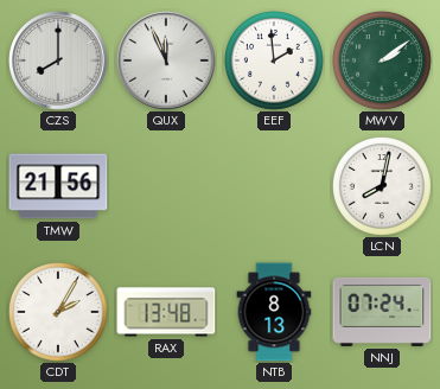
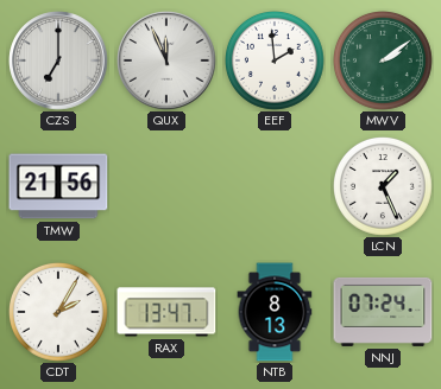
CZS: 8:00 -> 7:00 (58, 60)
LCN: 8:02 -> 1:26 (384, 187)
RAX: 13:48 -> 13:47 (166, 312)
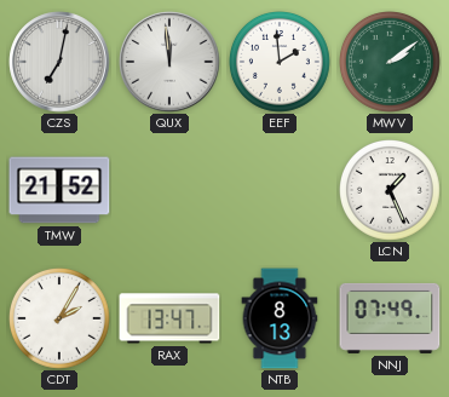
CZS: 7:00 -> 7:02 (59, 62)
QUX: 11:56 -> 11:59 (169, 62)
TMW: 21:56 -> 21:52 (59, 190)
NNJ: 07:24 -> 07:49 (390, 318)
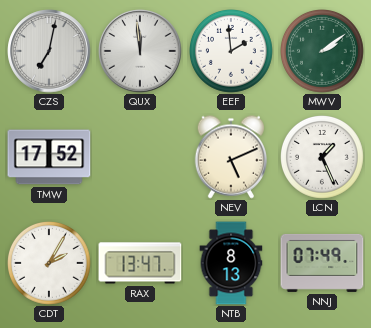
TMW: 21:52 -> 17:52 (49, 157)
NEV: none -> 5:11 (230, 157)
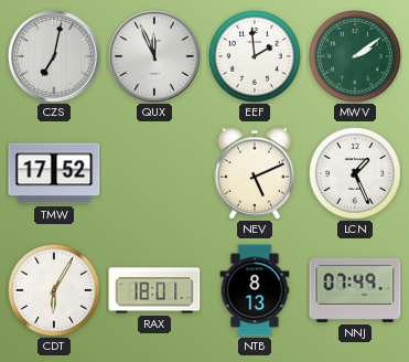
QUX: 11:59 -> 11:56 (154, 56)
CDT: 2:05 -> 6:05 (55, 291)
RAX: 13:47 -> 18:01 (154, 290)
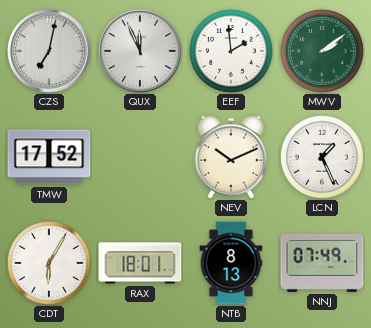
NEV: 5:11 -> 10:11 (230, 157)
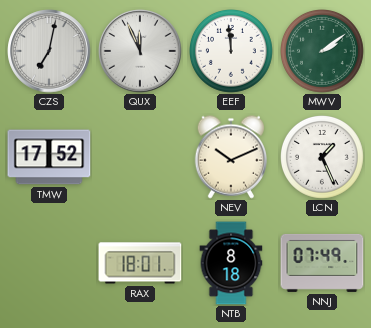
EEF: 1:59 -> 11:59 (232, 52)
CDT: 6:05 -> none (50, 264)
NTB: 8:13 -> 8:18 (231, 263)
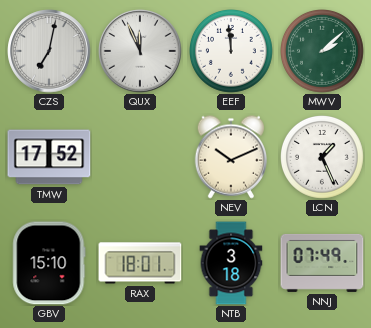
MWV: 2:09 -> 2:08 (323, 52)
GBV: none -> 15:10 (49, 263)
NTB: 8:18 -> 3:18 (231, 263)
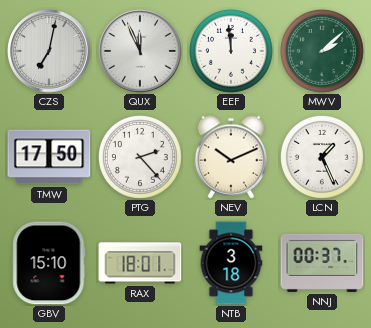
TMW: 17:52 -> 17:50 (49, 157)
PTG: none -> 2:23 (141, 158)
NNJ: 07:49 -> 00:37 (322, 263)
